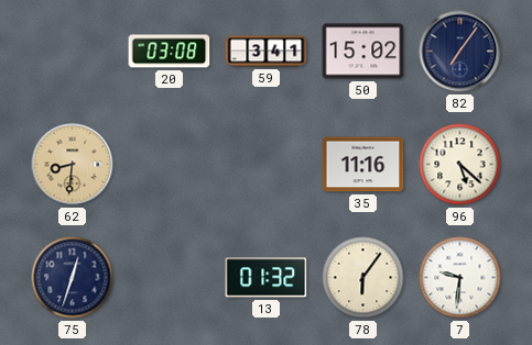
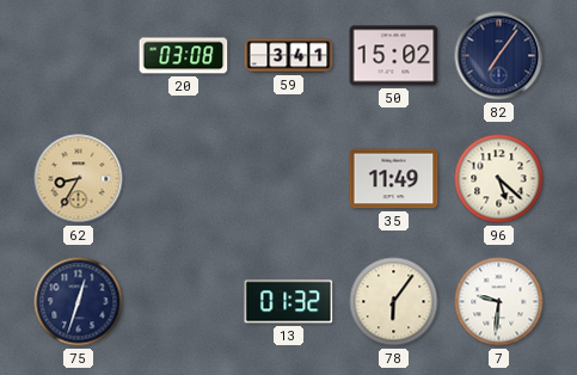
62: 8:31 -> 8:35 (79, 179)
35: 11:16 -> 11:49 (394, 179)
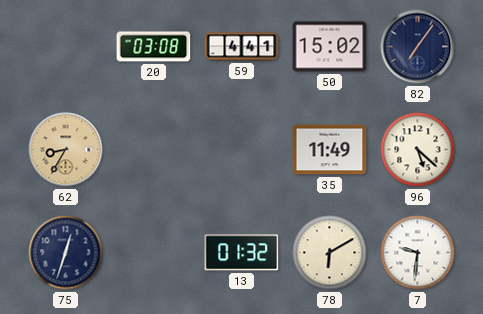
59: 3:41 -> 4:41 (242, 47)
78: 6:06 -> 6:10 (330, 253)
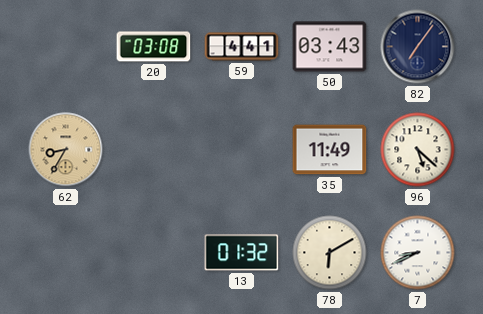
50: 15:02 -> 03:43 (330, 47)
75: 12:33 -> none (66, 253)
7: 9:31 -> 8:41 (418, 253)
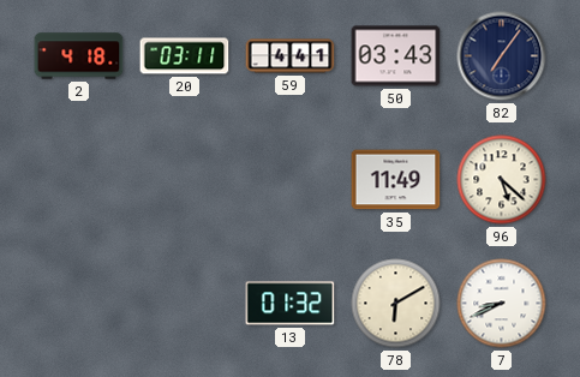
2: none -> 4:18 (79, 56)
20: 03:08 -> 03:11 (185, 56)
62: 8:35 -> none (66, 150)
